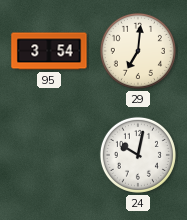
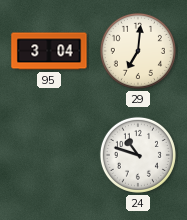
95: 3:54 -> 3:04 (49, 51)
24: 10:02 -> 10:48 (138, 155)
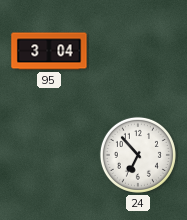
29: 7:01 -> none (138, 51)
24: 10:48 -> 6:53 (138, 155)
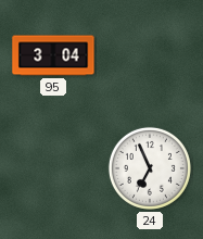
24: 6:53 -> 6:56 (150, 168)
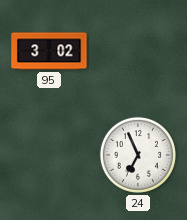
95: 3:04 -> 3:02 (49, 51)
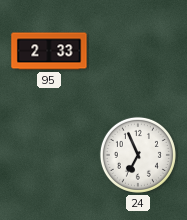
95: 3:02 -> 2:33 (49, 51)
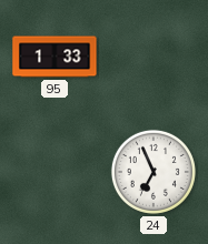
95: 2:33 -> 1:33 (55, 57)
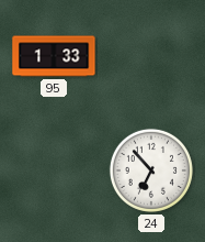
24: 6:56 -> 6:53 (151, 170)
